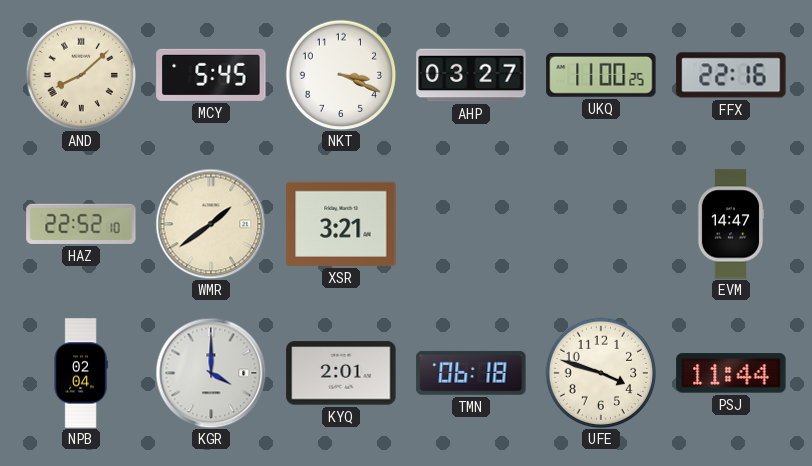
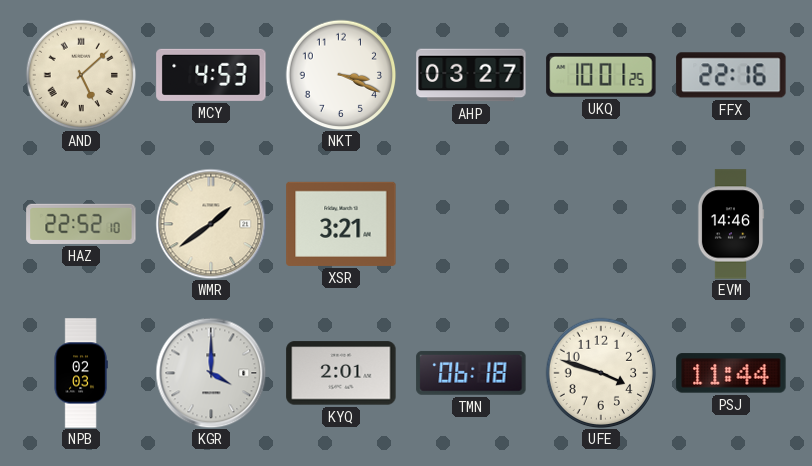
AND: 8:08 -> 5:08 (81, 75)
MCY: 5:45 -> 4:53 (211, 75)
UKQ: 11:00 -> 10:01 (601, 75)
EVM: 14:47 -> 14:46 (731, 224)
NPB: 02:04 -> 02:03 (81, 373)
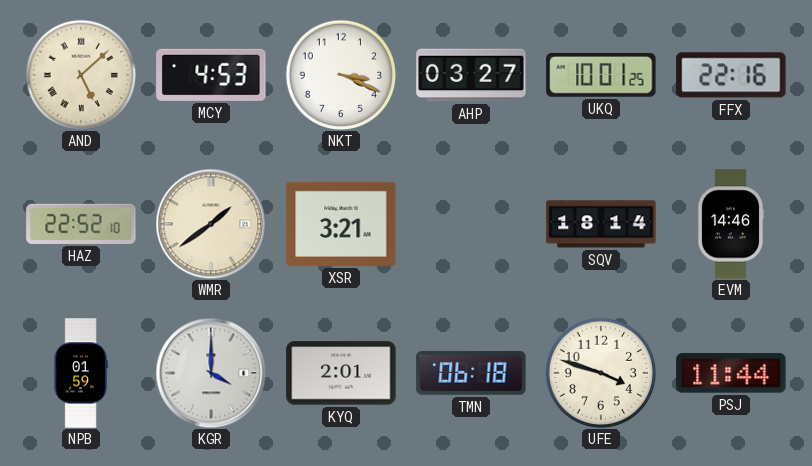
SQV: none -> 18:14 (601, 224)
NPB: 02:03 -> 01:59 (81, 373)
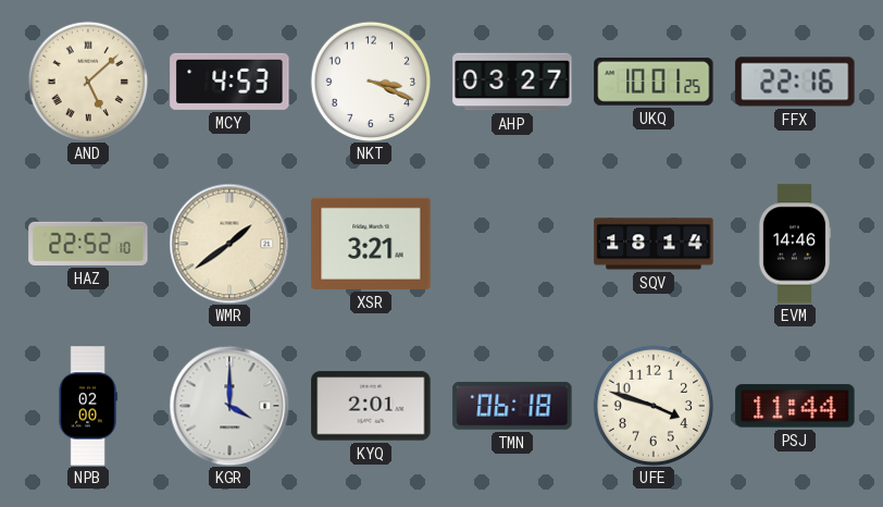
NPB: 01:59 -> 02:00 (88, 406)
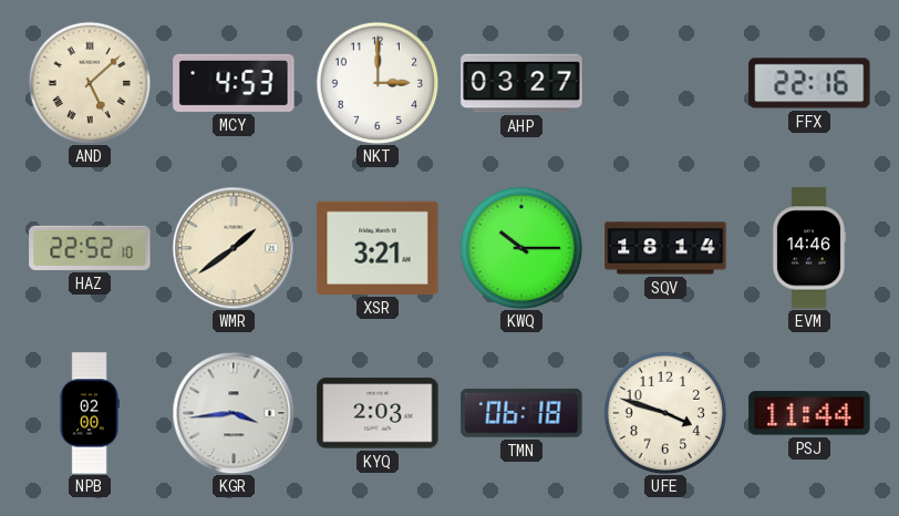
NKT: 3:19 -> 3:00 (378, 83)
UKQ: 10:01 -> none (654, 82)
KWQ: none -> 10:15 (521, 248)
KGR: 4:00 -> 3:44 (234, 413)
KYQ: 2:01 -> 2:03 (378, 413)
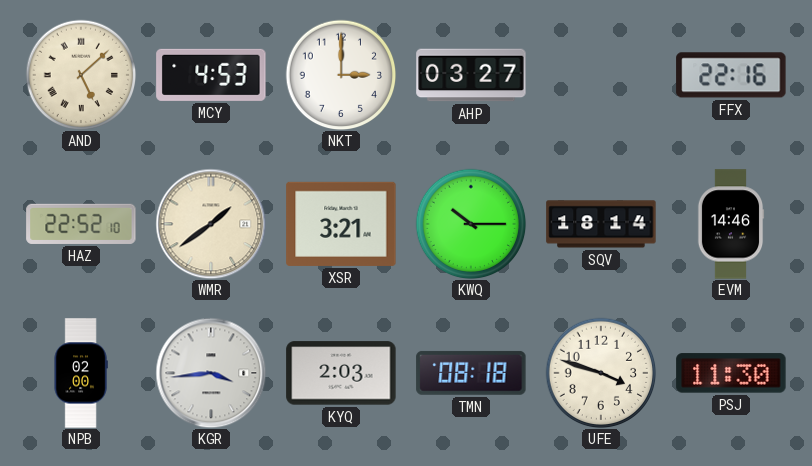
TMN: 06:18 -> 08:18 (471, 373)
PSJ: 11:44 -> 11:30 (731, 373)
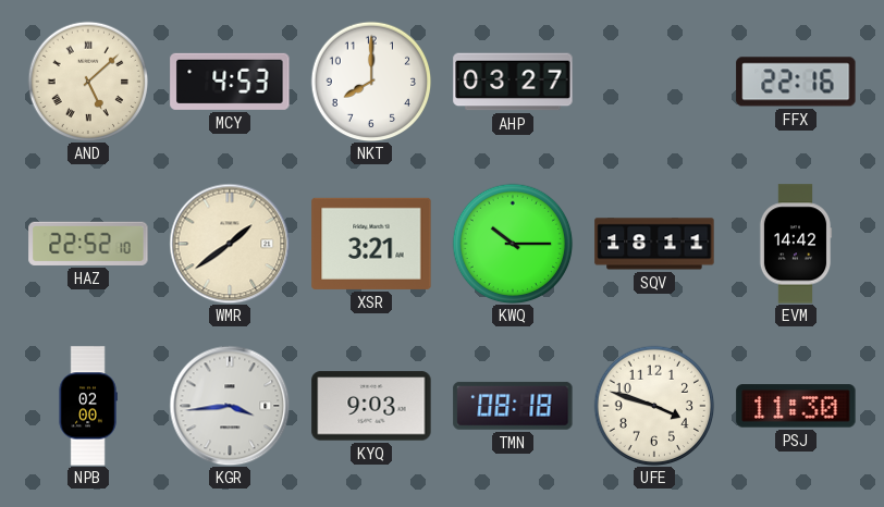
NKT: 3:00 -> 8:00 (371, 82)
SQV: 18:14 -> 18:11 (654, 244)
EVM: 14:46 -> 14:42 (796, 244)
KYQ: 2:03 -> 9:03 (371, 406)
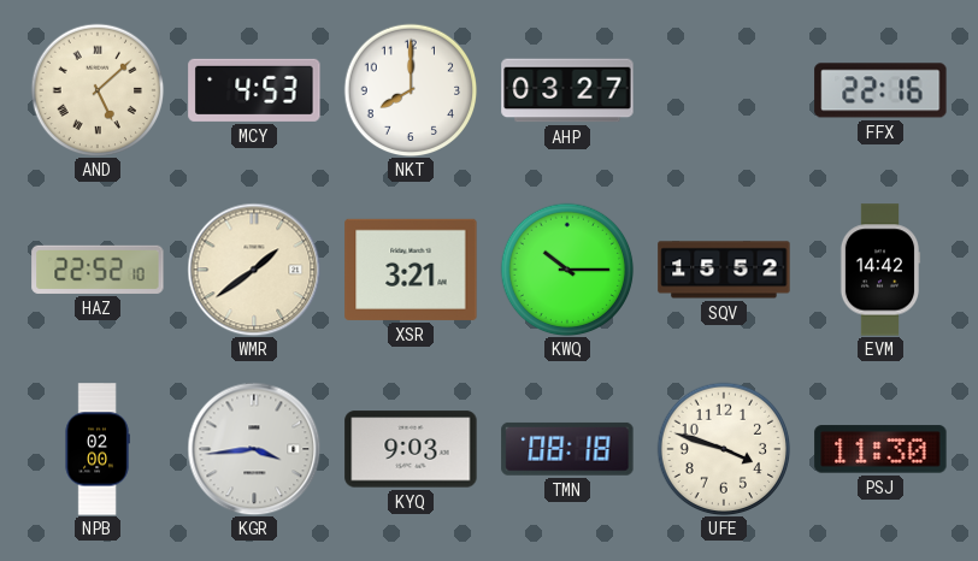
SQV: 18:11 -> 15:52 (724, 270)
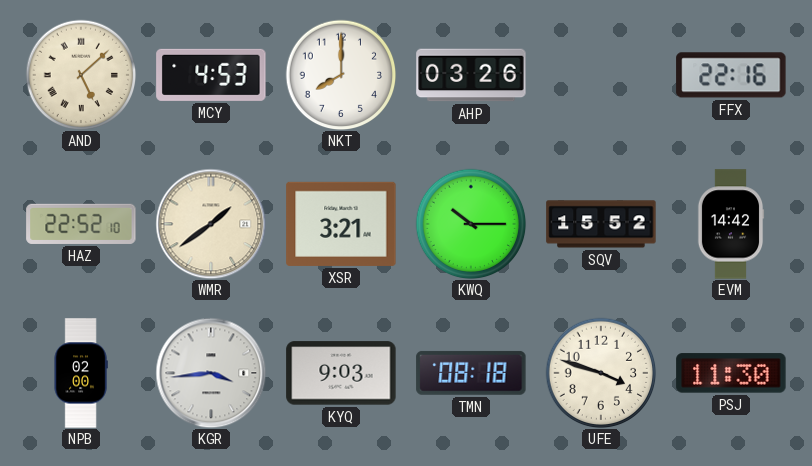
AHP: 03:27 -> 03:26 (471, 75)
